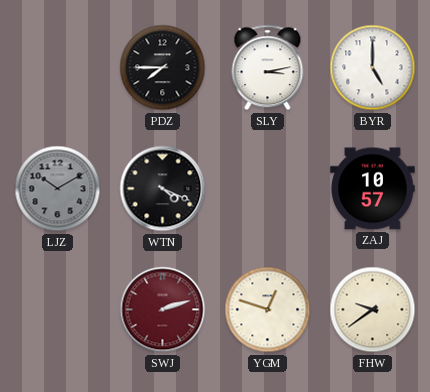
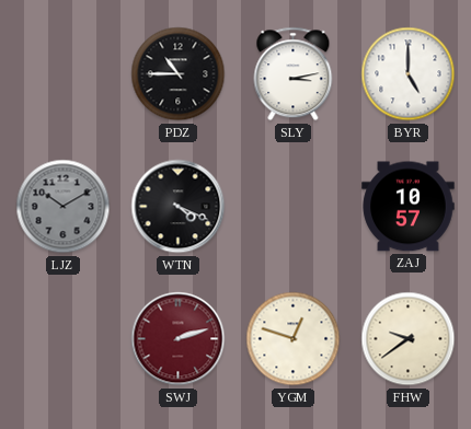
PDZ: 7:45 -> 10:45 (179, 74)
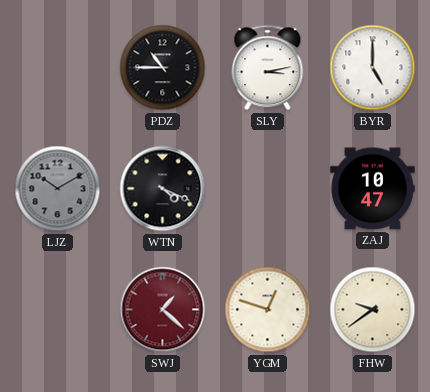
ZAJ: 10:57 -> 10:47 (373, 189)
SWJ: 2:12 -> 1:22 (163, 310)
